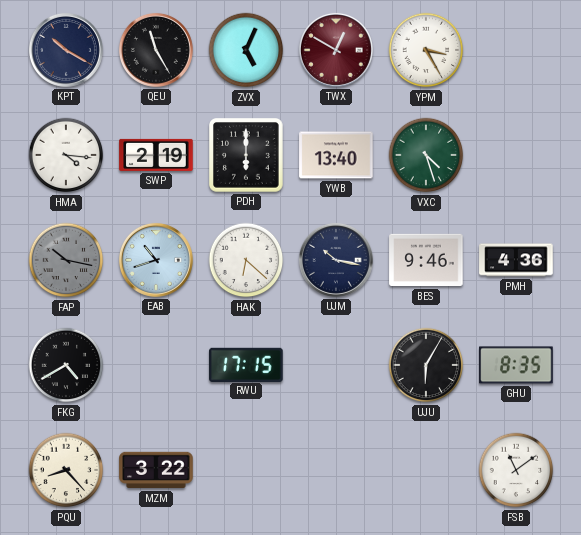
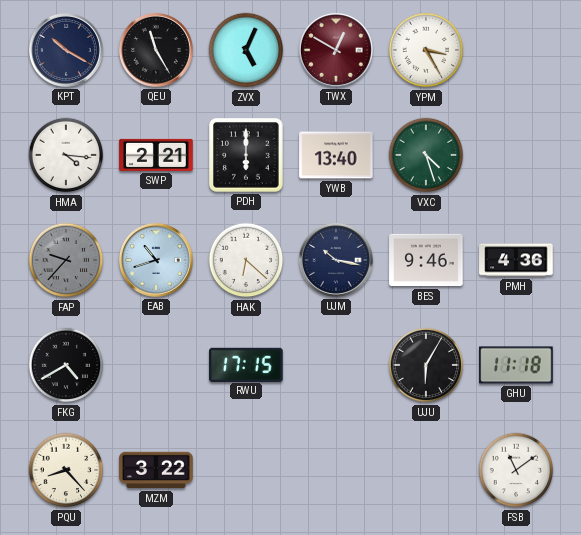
SWP: 2:19 -> 2:21 (156, 155)
FAP: 10:17 -> 9:37 (66, 260)
GHU: 8:35 -> 11:18 (516, 365)
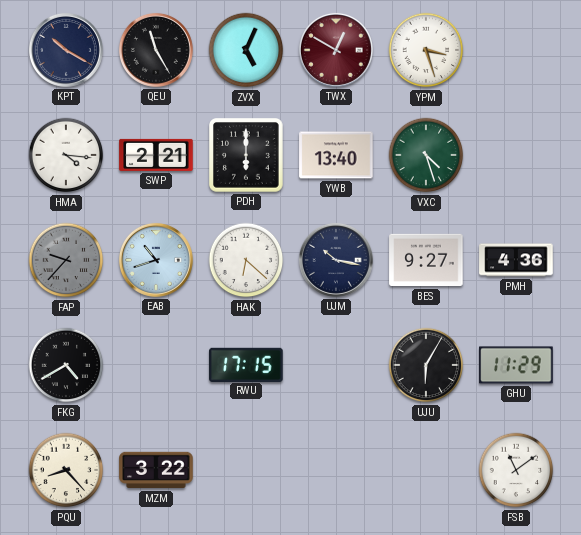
YPM: 3:25 -> 3:27 (426, 50)
BES: 9:46 -> 9:27 (426, 260)
GHU: 11:18 -> 11:29 (516, 365)
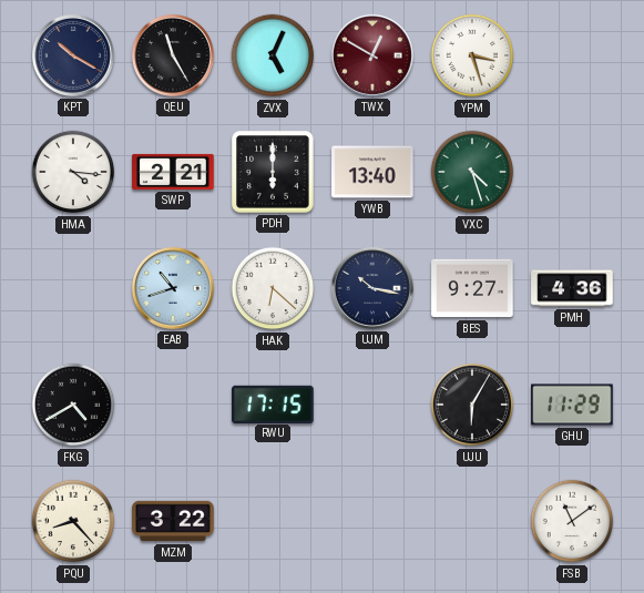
FAP: 9:37 -> none (66, 260)
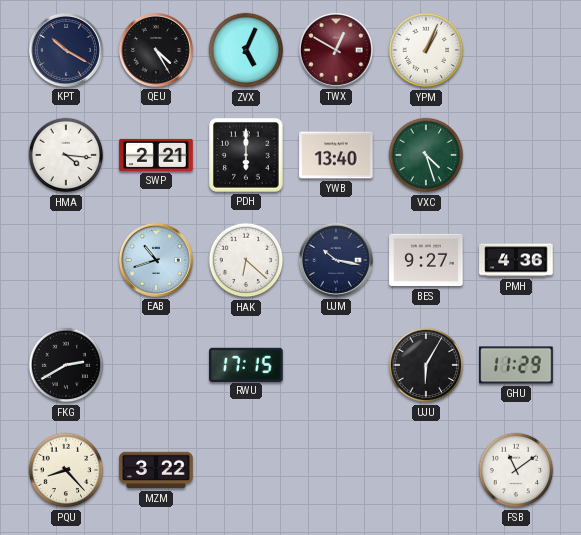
QEU: 11:25 -> 4:25 (156, 50)
YPM: 3:27 -> 1:04 (426, 50)
FKG: 4:40 -> 2:40 (66, 365)
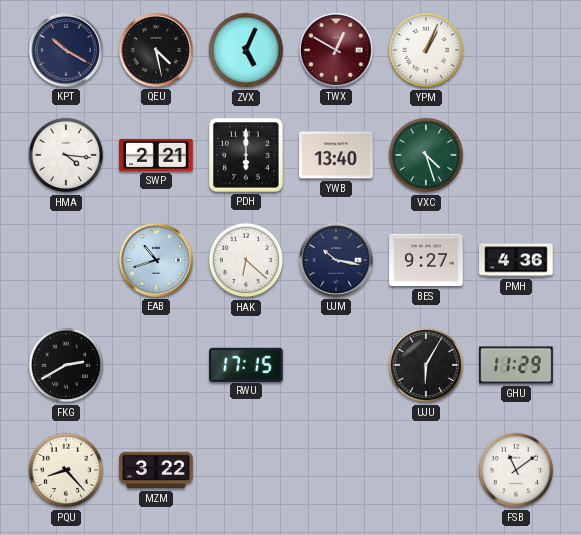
QEU: 4:25 -> 4:28 (156, 50)
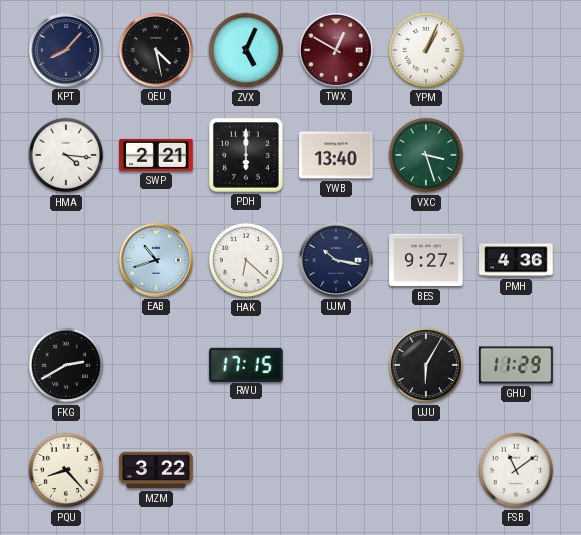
KPT: 10:20 -> 8:07 (66, 50)
VXC: 4:27 -> 3:27 (426, 155)
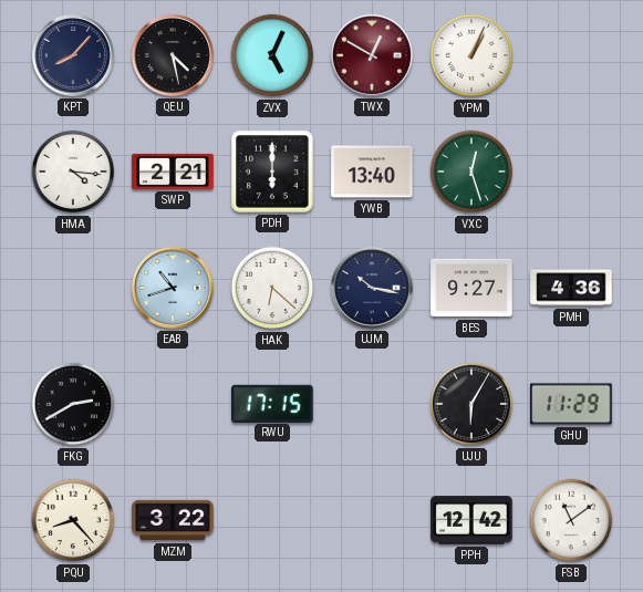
VXC: 3:27 -> 12:27 (471, 172)
PPH: none -> 12:42 (471, 520)
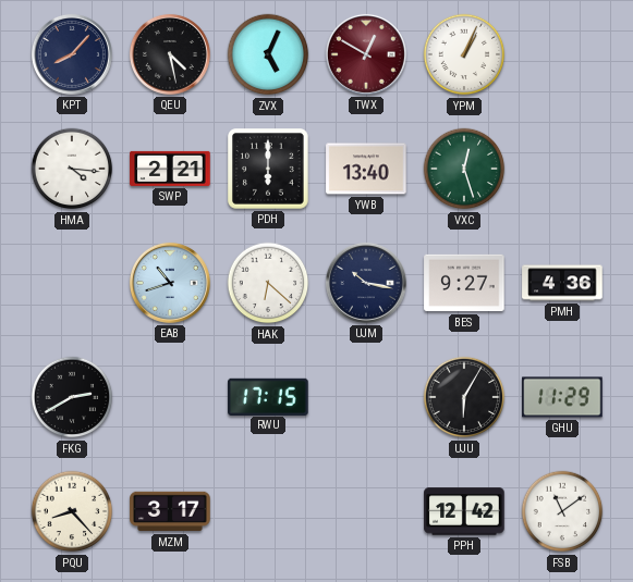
MZM: 3:22 -> 3:17 (170, 511)
